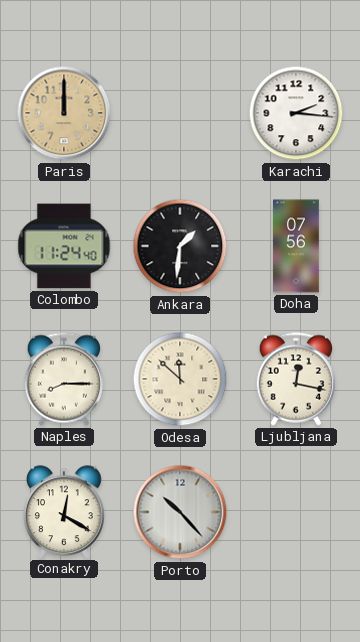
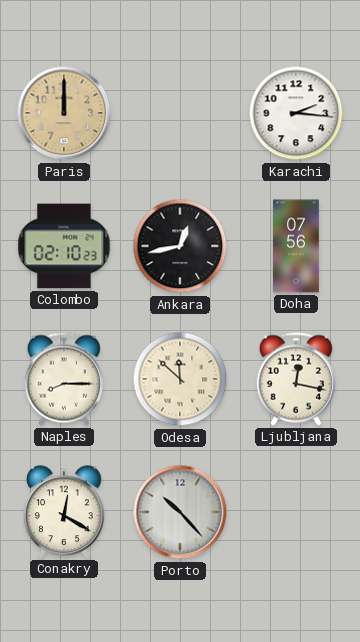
Colombo: 11:24 -> 02:10 (64, 246)
Ankara: 1:31 -> 12:43 (180, 246)
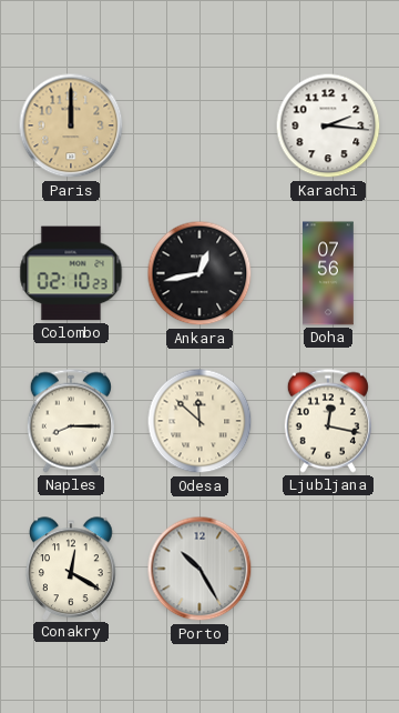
Porto: 10:23 -> 10:25 (199, 569)
